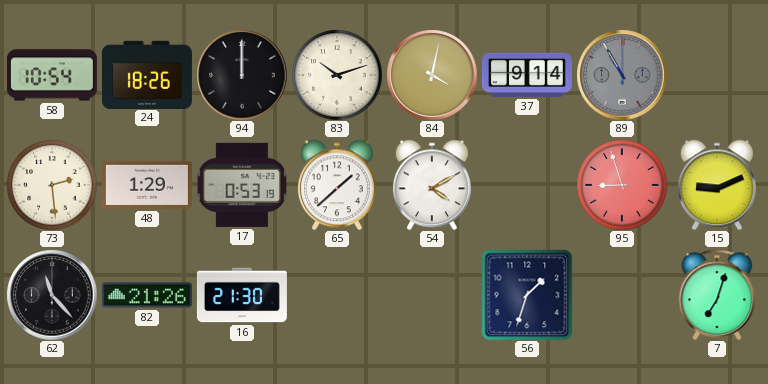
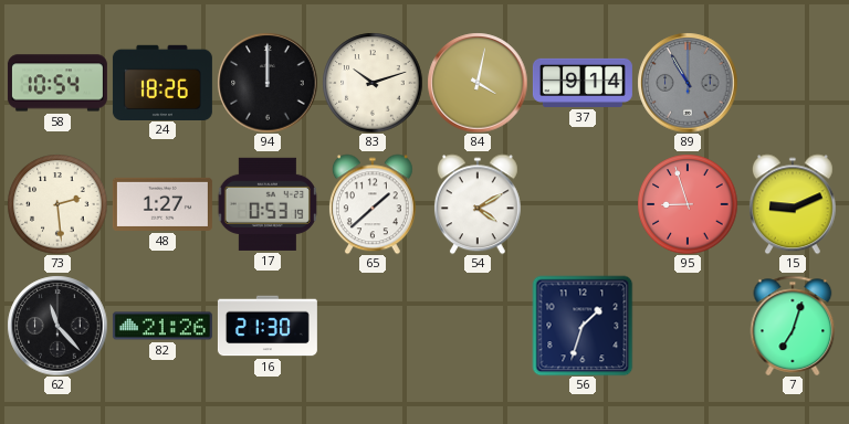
48: 1:29 -> 1:27 (163, 204)
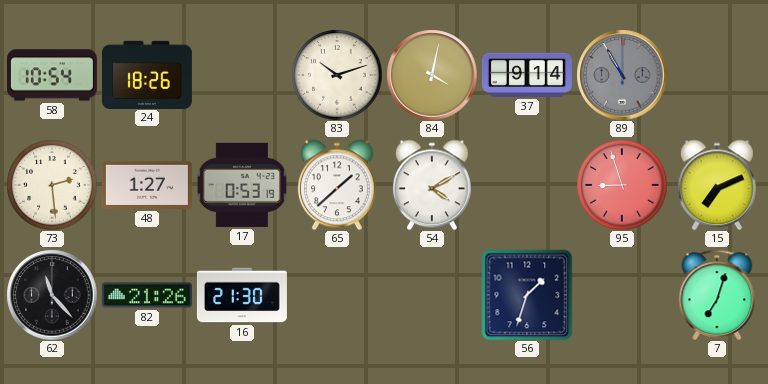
94: 12:00 -> none (268, 83)
15: 9:11 -> 7:11 (717, 185)
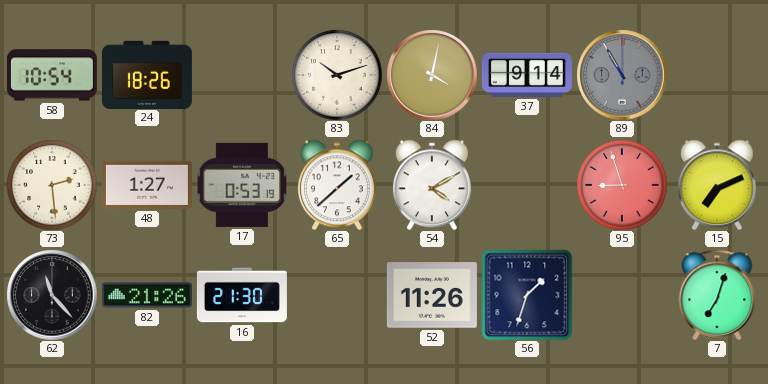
52: none -> 11:26 (432, 295)
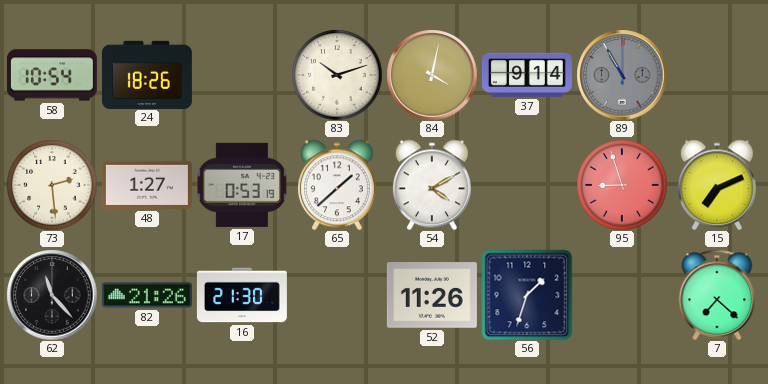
7: 7:03 -> 7:22 (717, 295)
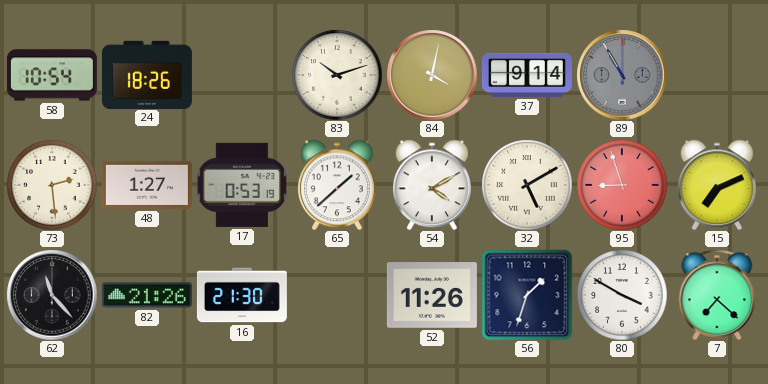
32: none -> 5:10 (527, 185)
80: none -> 3:50 (622, 295)
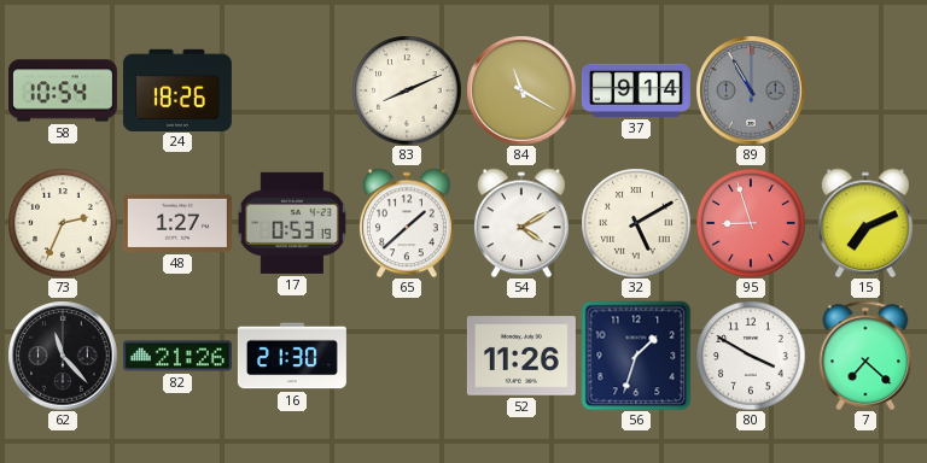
83: 10:12 -> 8:11 (407, 90)
84: 4:02 -> 11:20 (521, 90)
73: 2:29 -> 2:34 (63, 223)
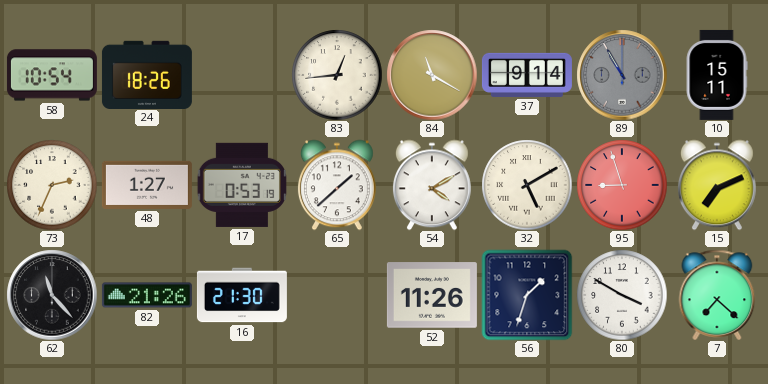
83: 8:11 -> 12:44 (337, 75)
10: none -> 15:11 (717, 75)
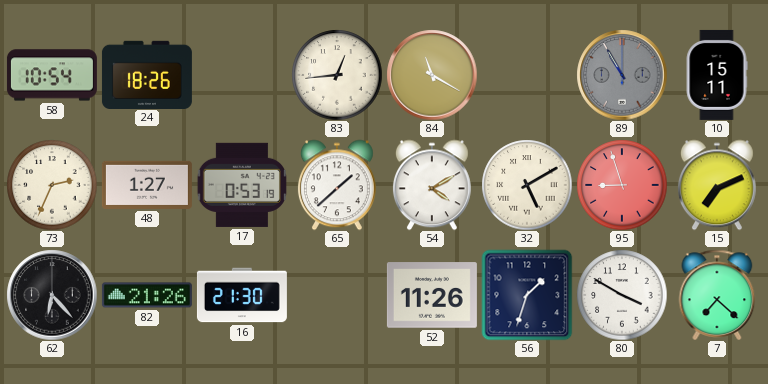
37: 9:14 -> none (527, 75)
62: 11:23 -> 6:23 (52, 295)
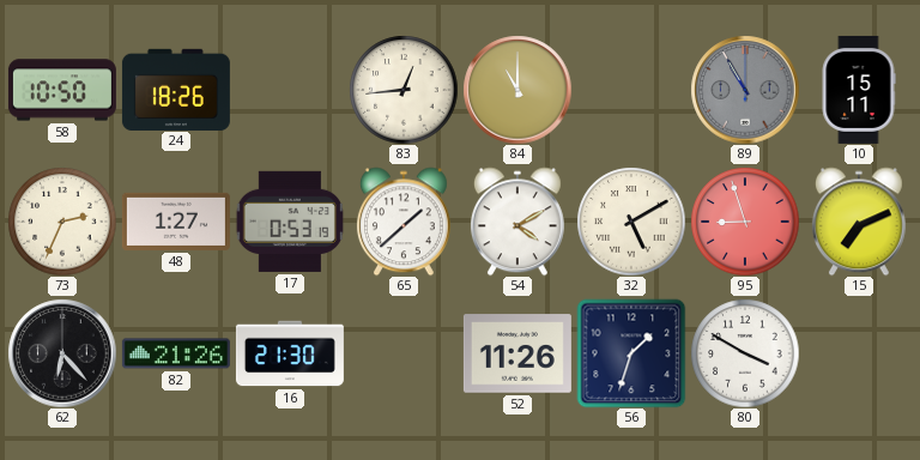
58: 10:54 -> 10:50 (62, 90)
84: 11:20 -> 11:00 (517, 90)
7: 7:22 -> none (717, 295)
